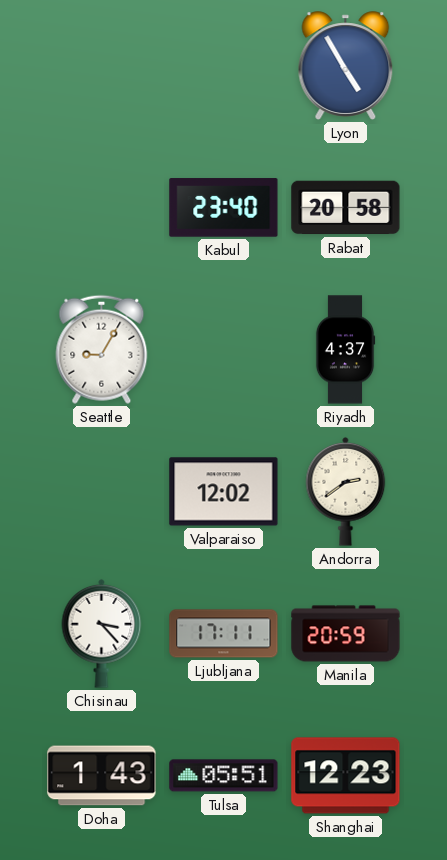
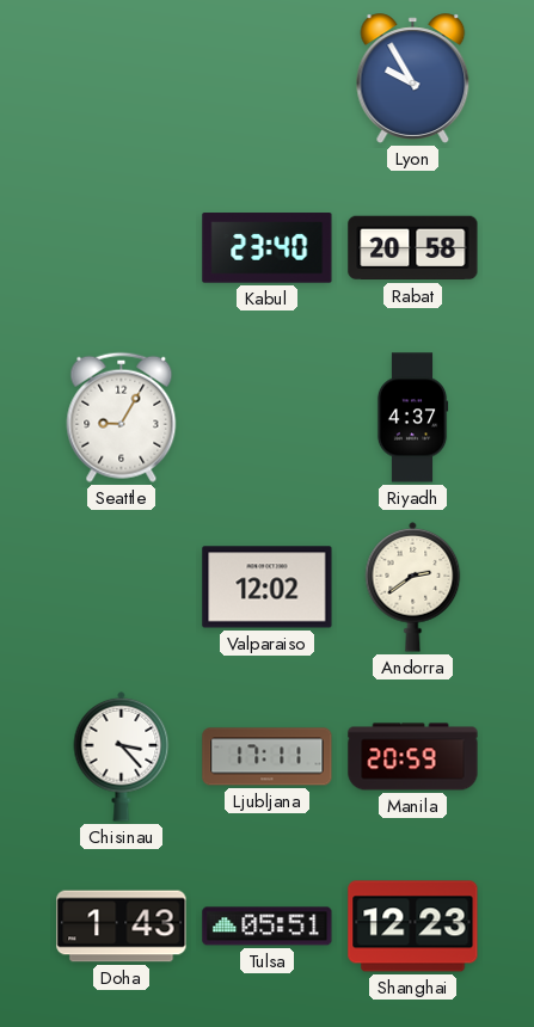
Lyon: 4:55 -> 9:55 (413, 79)
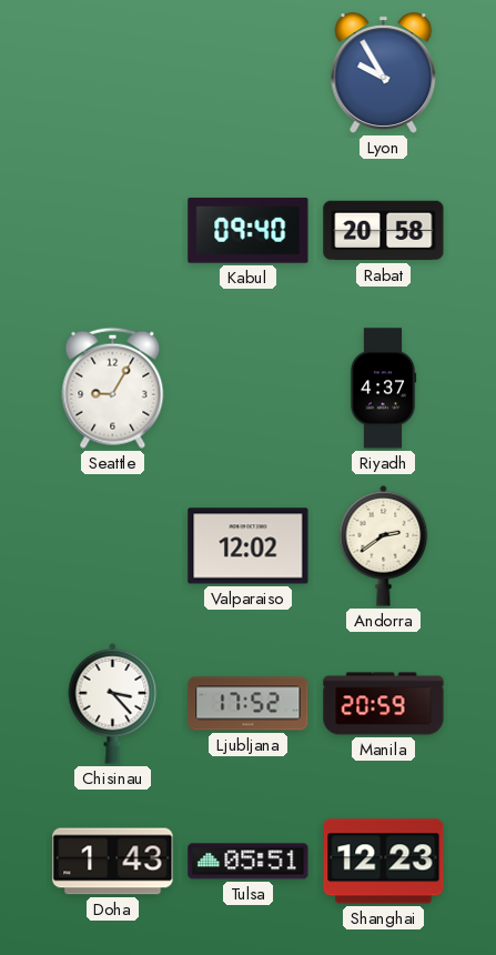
Kabul: 23:40 -> 09:40 (249, 231)
Ljubljana: 17:11 -> 17:52 (249, 704)
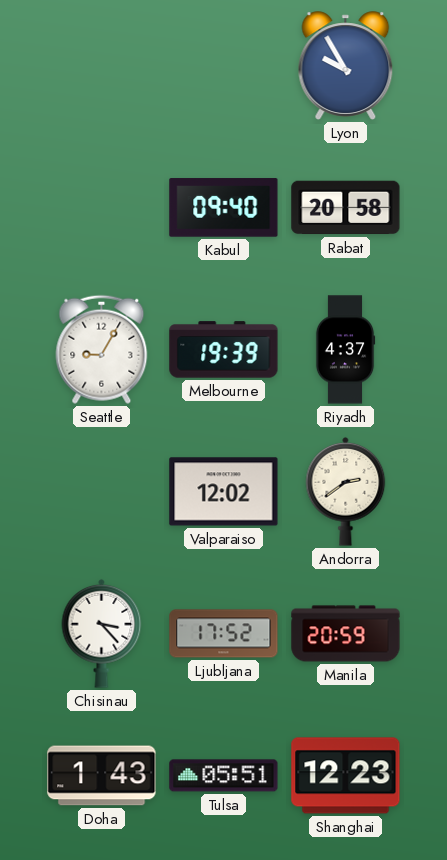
Melbourne: none -> 19:39 (224, 350)
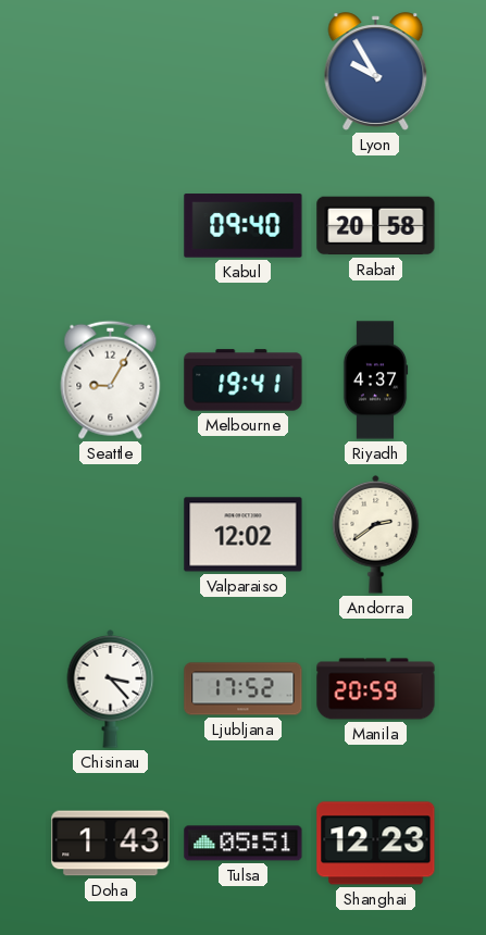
Melbourne: 19:39 -> 19:41 (244, 381)
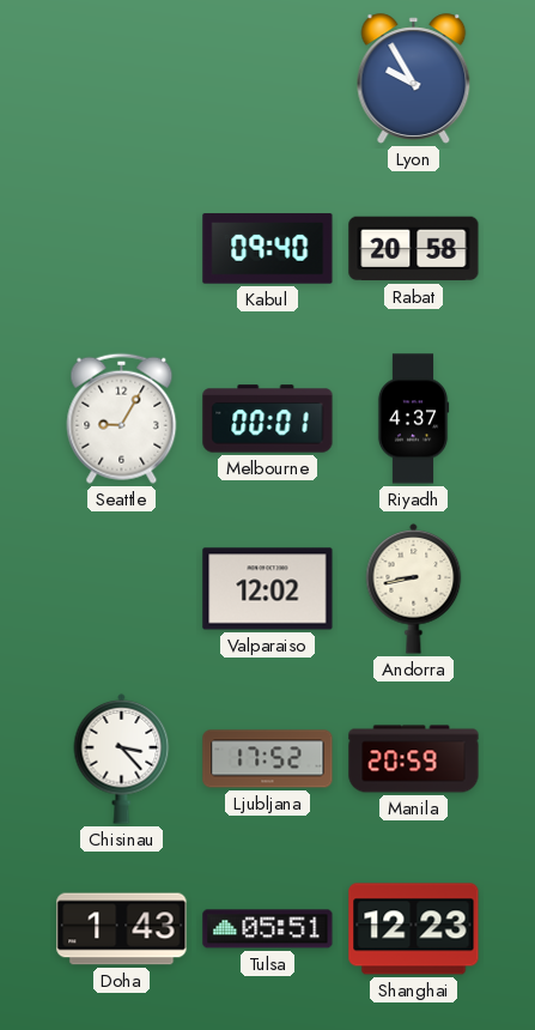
Melbourne: 19:41 -> 00:01 (268, 419)
Andorra: 2:39 -> 8:43 (414, 588)
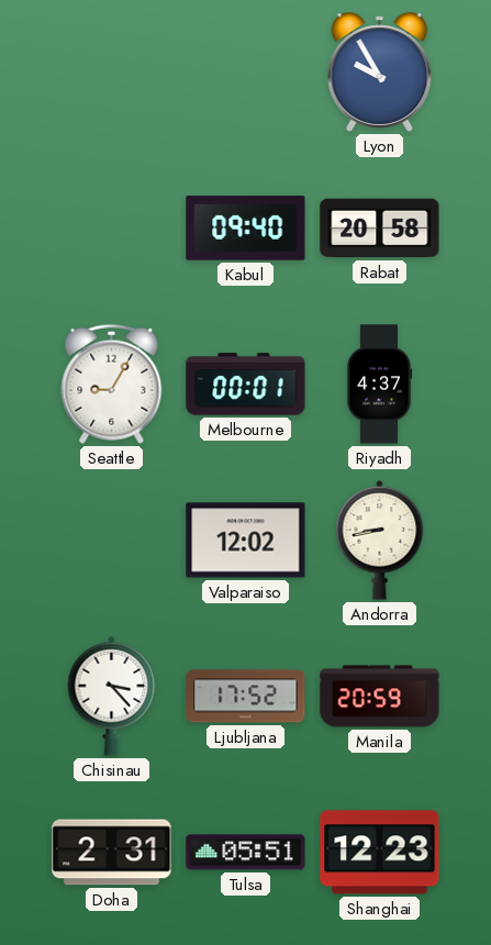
Doha: 1:43 -> 2:31 (112, 853)
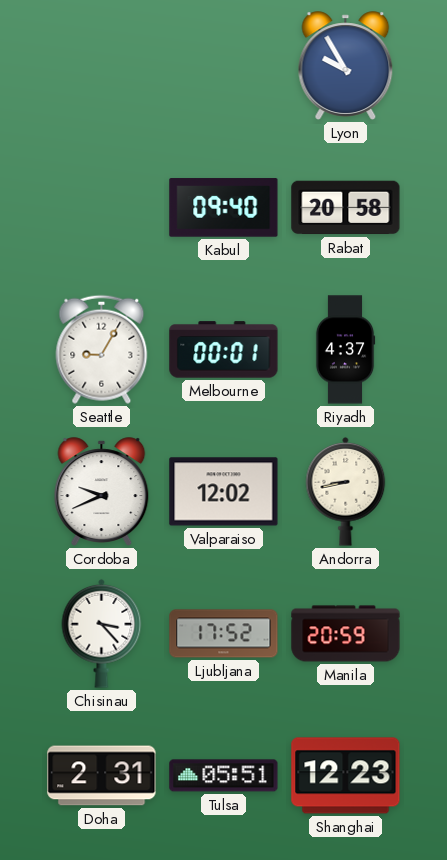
Cordoba: none -> 9:41 (102, 492)
